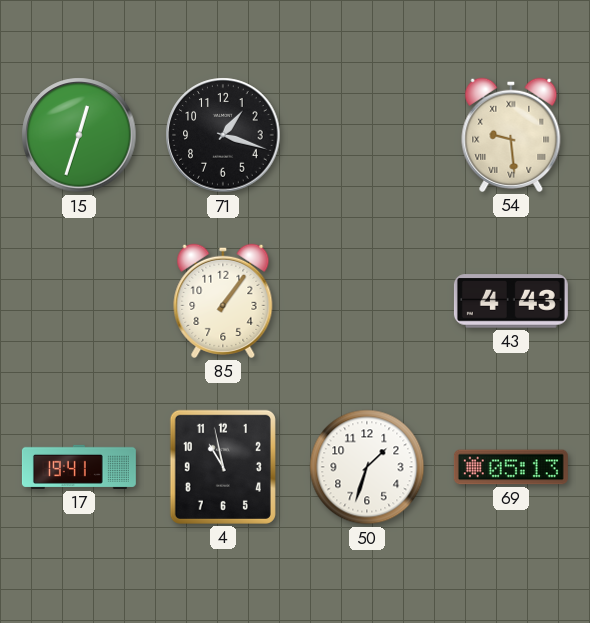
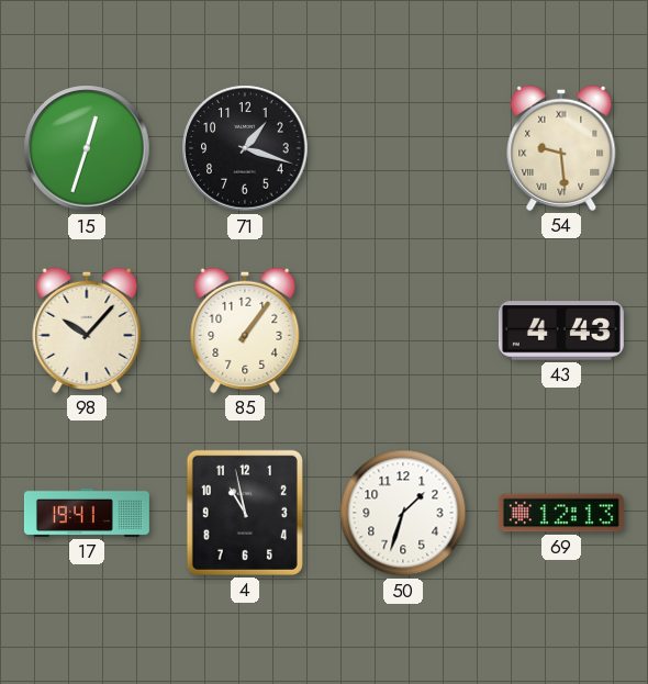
98: none -> 10:07 (87, 330)
69: 05:13 -> 12:13 (561, 513)
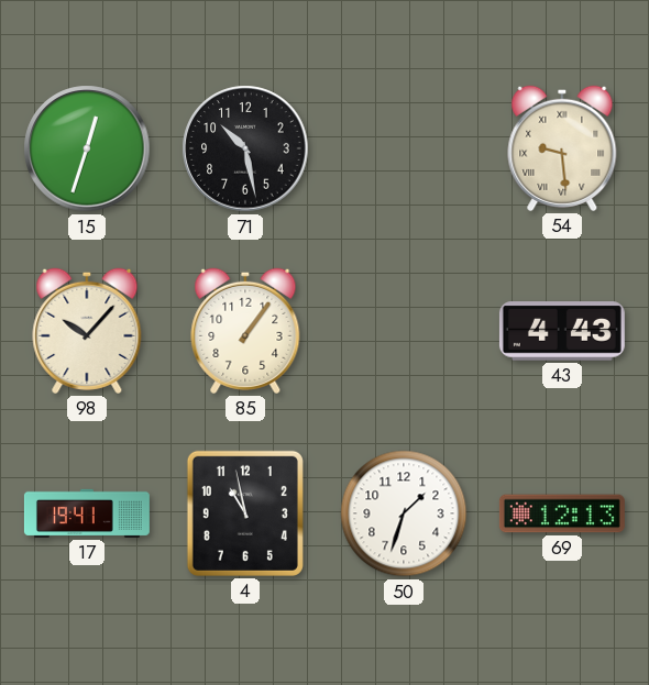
71: 1:18 -> 10:28 (245, 148)
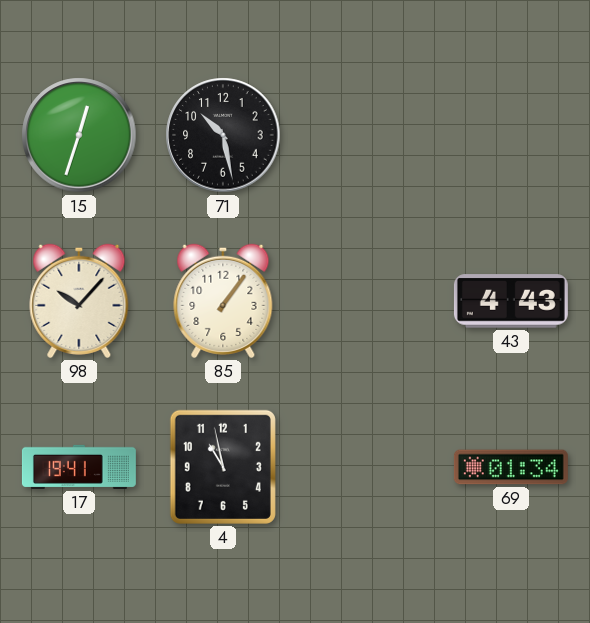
54: 9:29 -> none (562, 148)
50: 1:33 -> none (404, 513)
69: 12:13 -> 01:34 (511, 467)
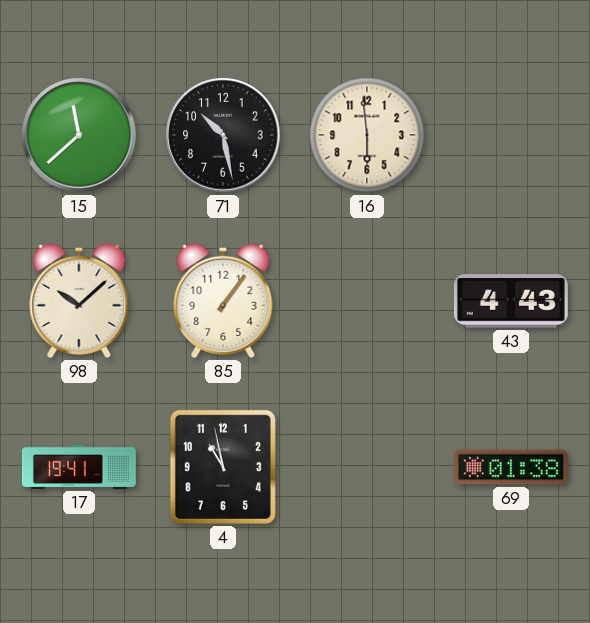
15: 12:33 -> 11:38 (79, 135)
16: none -> 5:59 (367, 135)
98: 10:07 -> 10:08 (79, 301)
69: 01:34 -> 01:38 (511, 467)
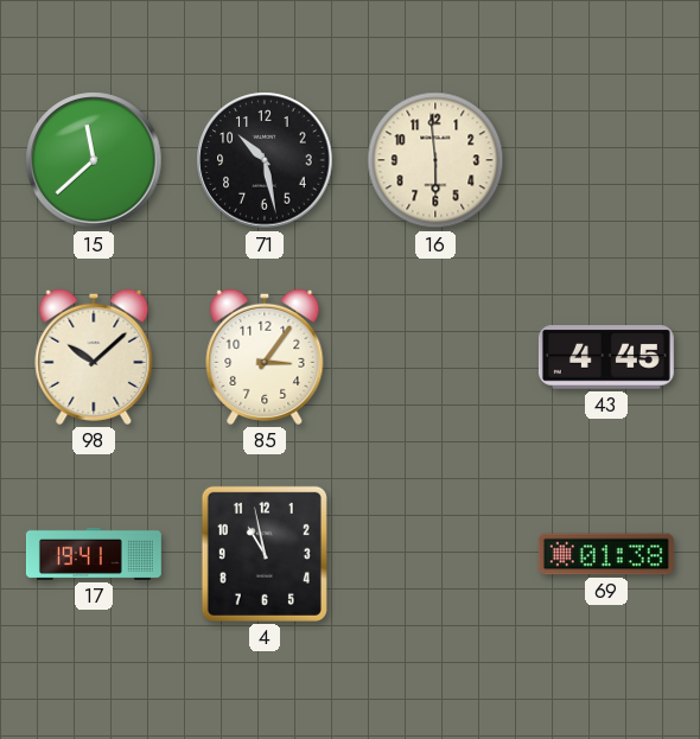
85: 1:06 -> 3:06 (265, 357)
43: 4:43 -> 4:45 (606, 357)
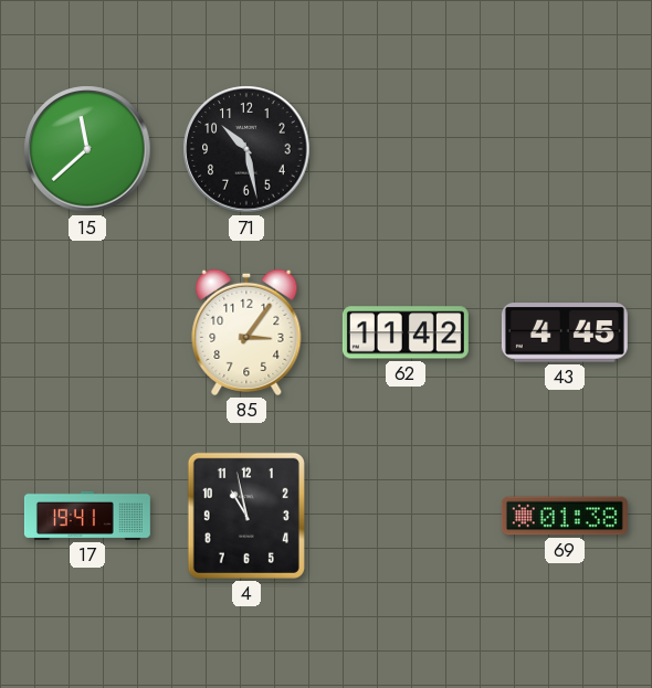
16: 5:59 -> none (435, 160)
98: 10:08 -> none (94, 357)
62: none -> 11:42 (406, 332)
